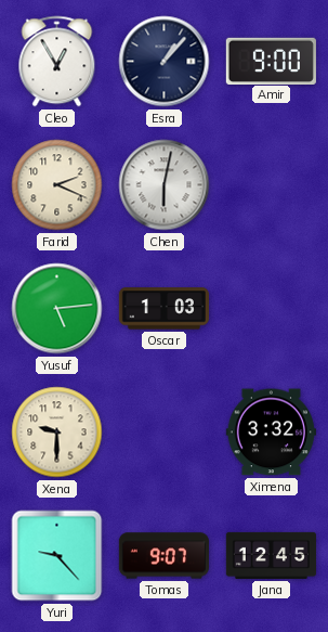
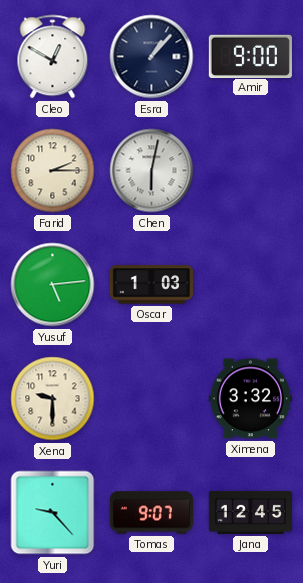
Cleo: 12:55 -> 12:50 (53, 57)
Farid: 2:19 -> 2:15 (53, 171)
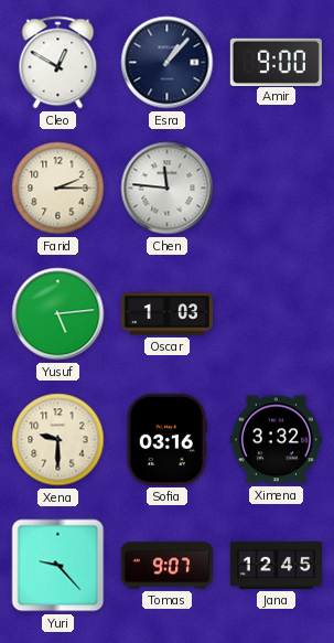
Chen: 6:02 -> 11:46 (168, 189)
Sofia: none -> 03:16 (166, 439)
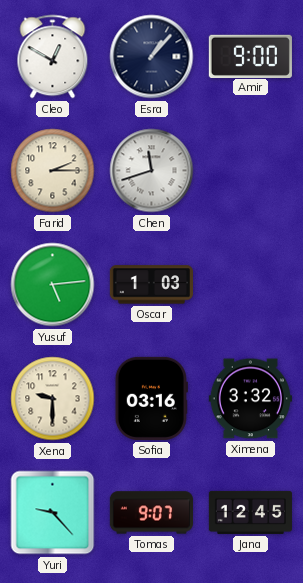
Chen: 11:46 -> 11:42 (152, 171)
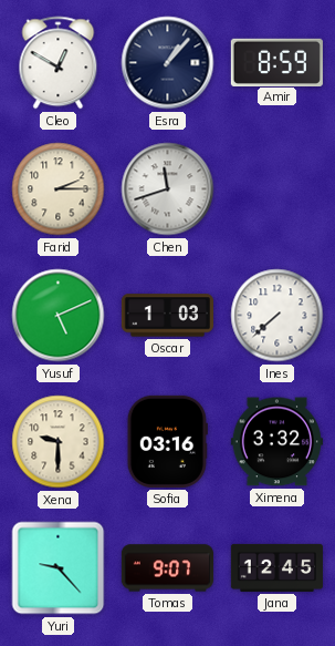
Amir: 9:00 -> 8:59 (276, 62)
Yusuf: 5:14 -> 5:11 (59, 316)
Ines: none -> 7:38 (278, 316)
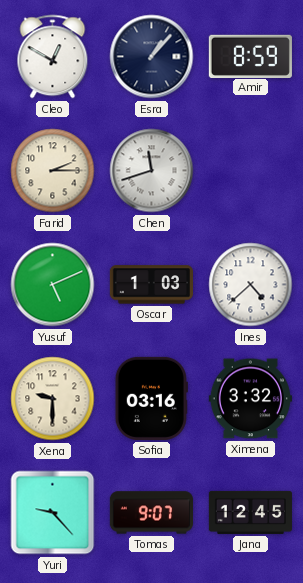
Ines: 7:38 -> 4:38 (251, 285)
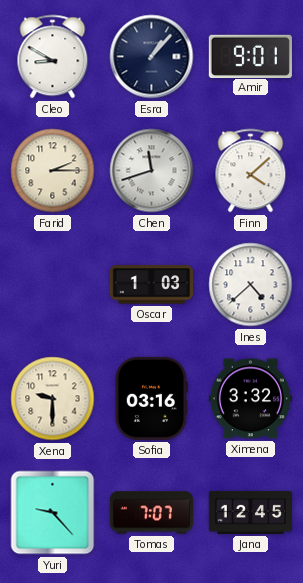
Cleo: 12:50 -> 8:50 (53, 57)
Amir: 8:59 -> 9:01 (250, 56)
Finn: none -> 4:08 (251, 171)
Yusuf: 5:11 -> none (53, 285)
Tomas: 9:07 -> 7:07 (151, 513)
